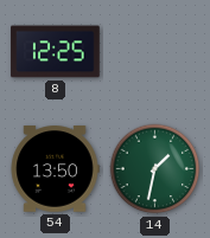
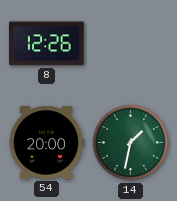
8: 12:25 -> 12:26 (47, 44)
54: 13:50 -> 20:00 (46, 143)
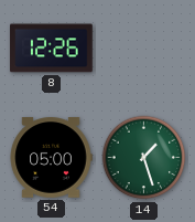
54: 20:00 -> 05:00 (51, 158)
14: 1:32 -> 1:27 (144, 158)
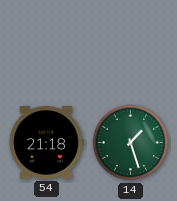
8: 12:26 -> none (52, 49)
54: 05:00 -> 21:18 (46, 143)
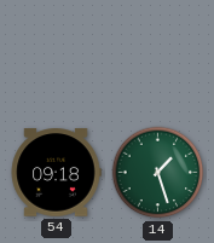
54: 21:18 -> 09:18 (56, 173)
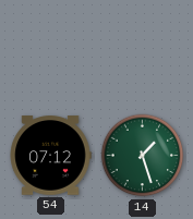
54: 09:18 -> 07:12 (50, 156)
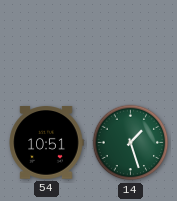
54: 07:12 -> 10:51 (46, 143)
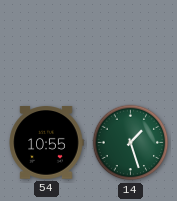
54: 10:51 -> 10:55 (46, 143)
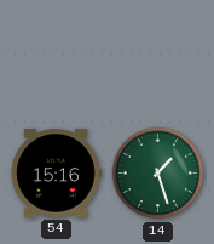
54: 10:55 -> 15:16 (56, 174)
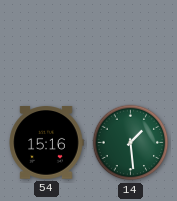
14: 1:27 -> 1:29 (131, 143)
